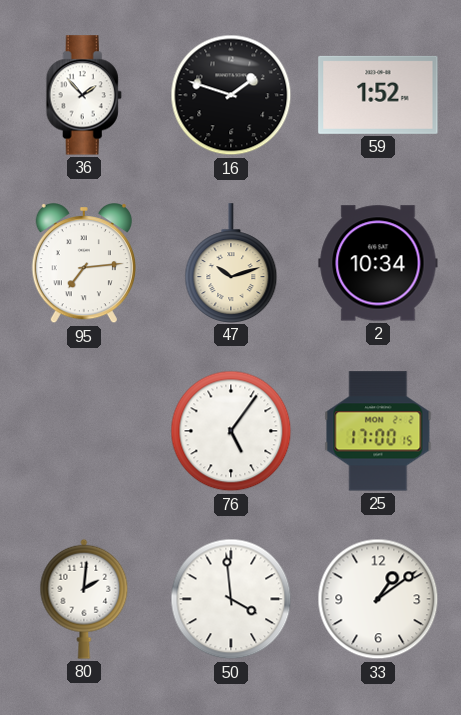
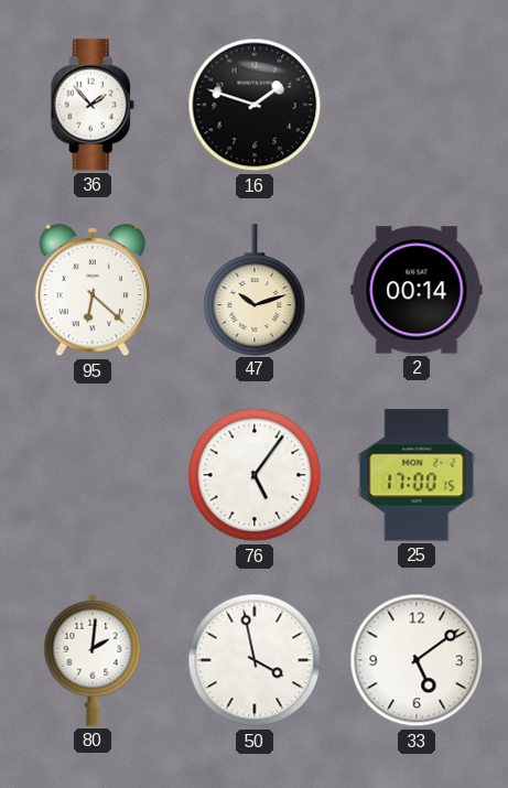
59: 1:52 -> none (378, 95)
95: 7:14 -> 6:22 (93, 291)
2: 10:34 -> 00:14 (417, 290)
50: 3:59 -> 3:58 (255, 660)
33: 1:09 -> 5:09 (417, 660)
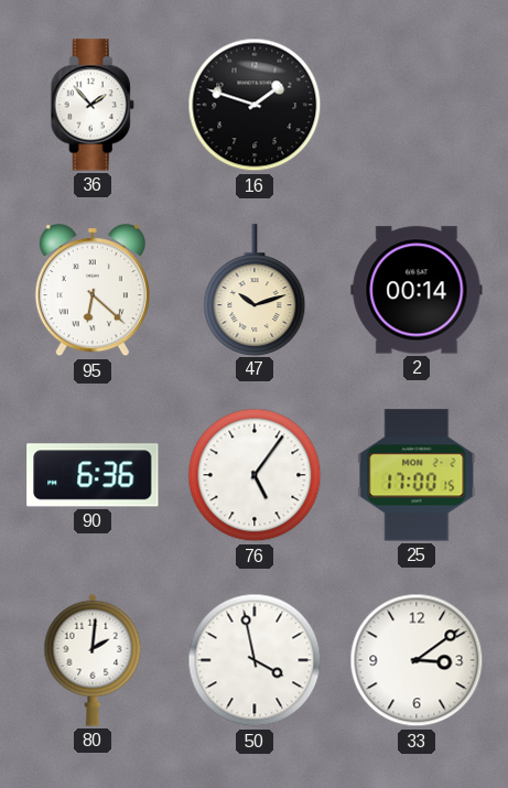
90: none -> 6:36 (93, 475)
33: 5:09 -> 3:09 (417, 660)
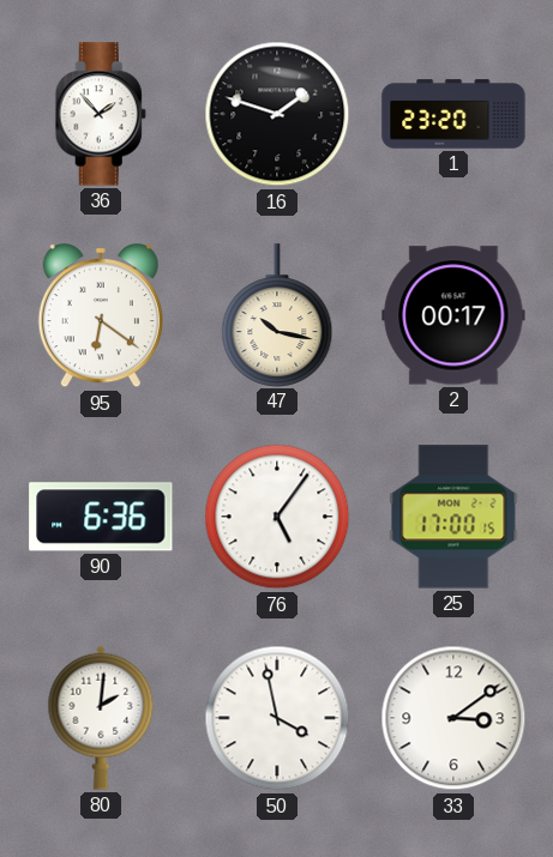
1: none -> 23:20 (453, 114)
95: 6:22 -> 6:21 (101, 316)
47: 10:12 -> 10:17 (277, 315)
2: 00:14 -> 00:17 (453, 315)
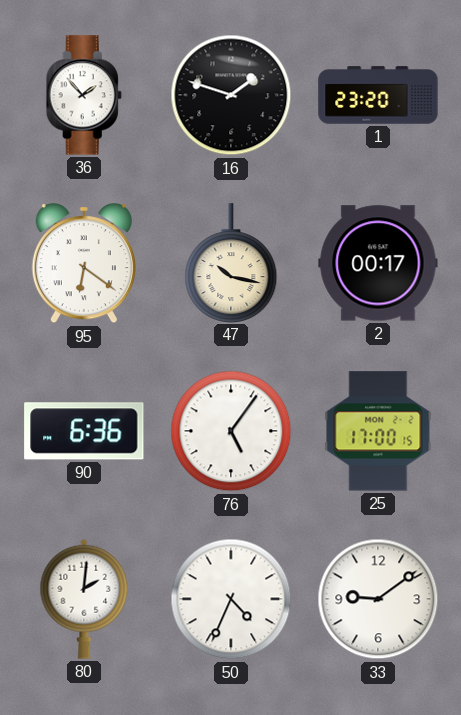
50: 3:58 -> 4:34 (231, 599)
33: 3:09 -> 9:09 (378, 599)
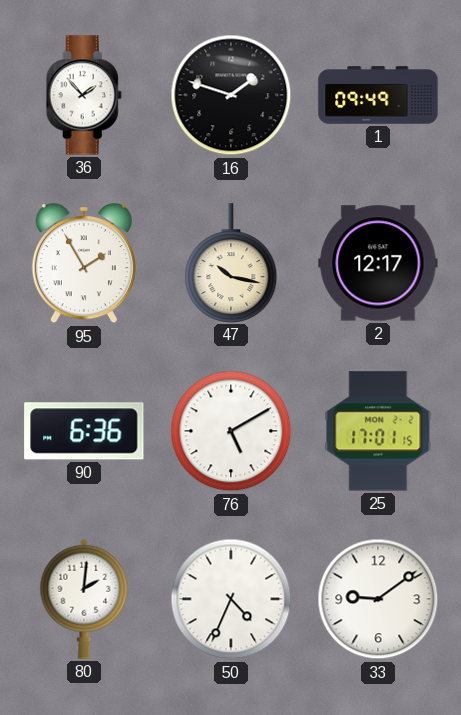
1: 23:20 -> 09:49 (378, 95)
95: 6:21 -> 1:55 (84, 264)
2: 00:17 -> 12:17 (378, 263)
76: 5:06 -> 5:10 (231, 431)
25: 17:00 -> 17:01 (378, 431)
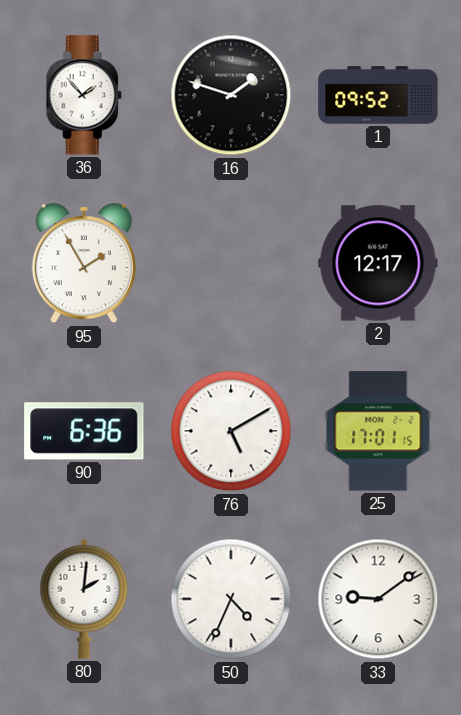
1: 09:49 -> 09:52 (378, 95)
47: 10:17 -> none (231, 263)
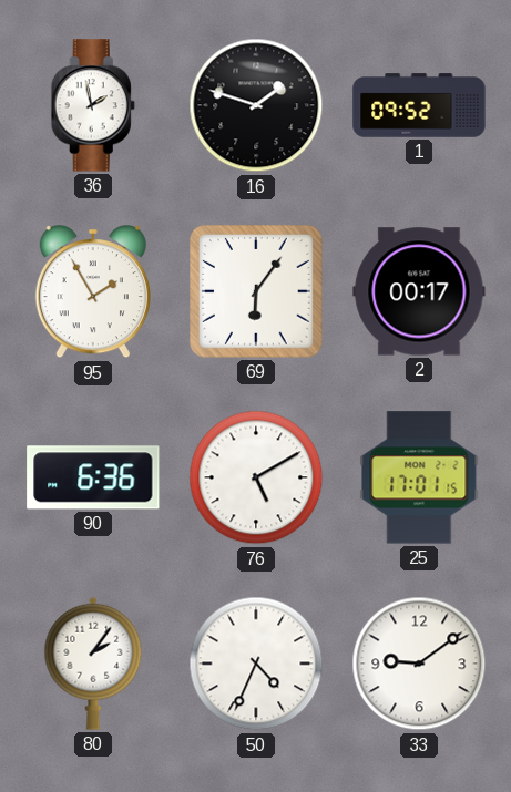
36: 1:53 -> 1:58 (93, 105)
69: none -> 6:06 (256, 291)
2: 12:17 -> 00:17 (419, 291)
80: 2:01 -> 2:06 (93, 664)
